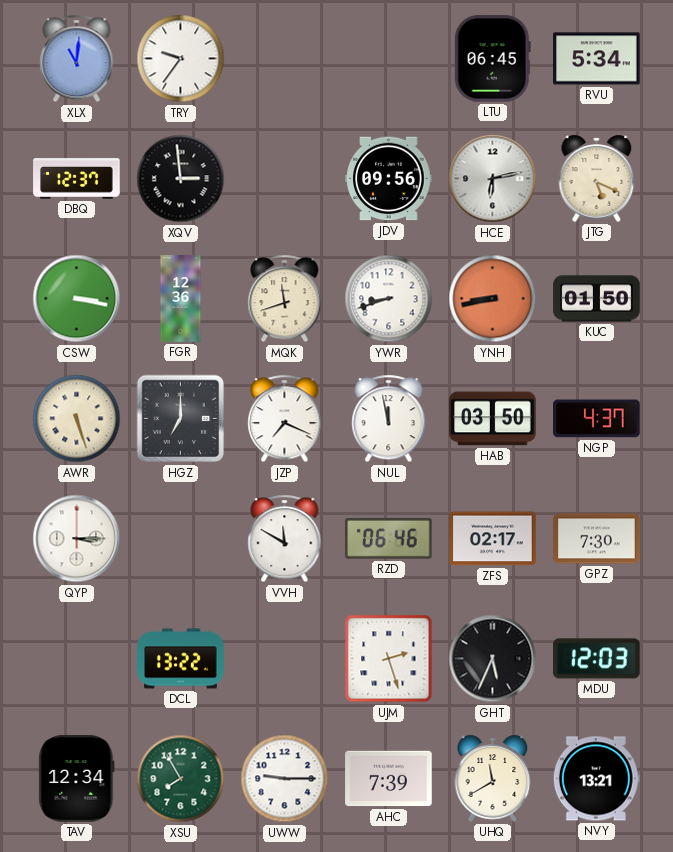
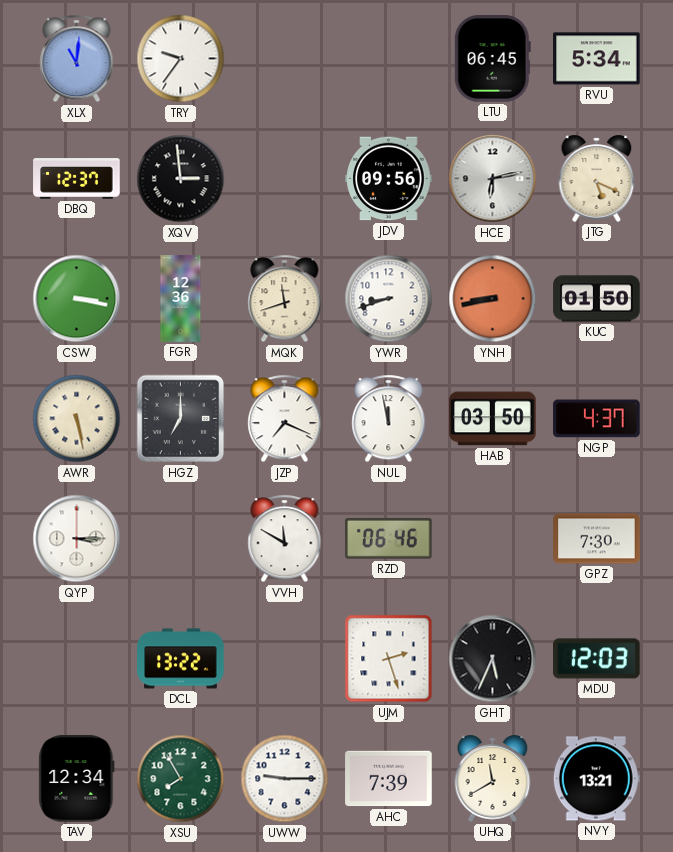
AWR: 5:27 -> 5:28 (77, 419)
ZFS: 02:17 -> none (493, 539)
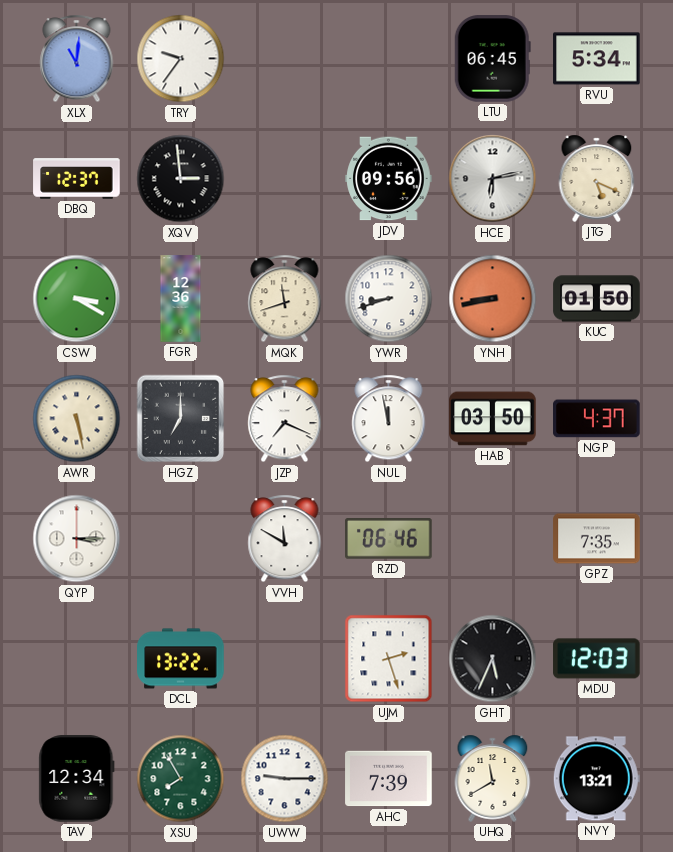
CSW: 3:17 -> 3:20 (77, 299)
GPZ: 7:30 -> 7:35 (597, 539)
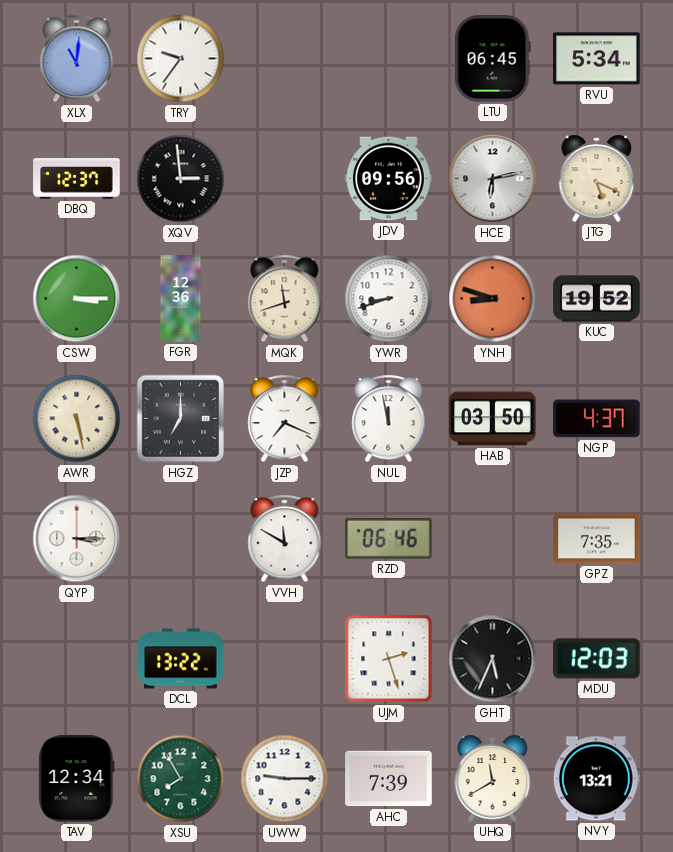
CSW: 3:20 -> 3:15 (77, 299)
YNH: 8:43 -> 8:48 (493, 299)
KUC: 01:50 -> 19:52 (597, 299)
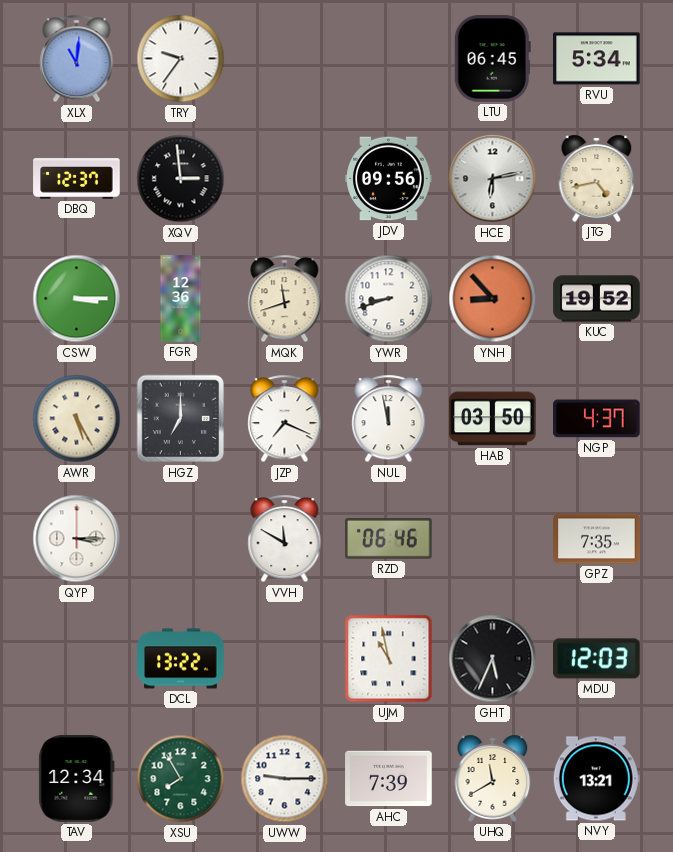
JTG: 5:19 -> 4:43 (597, 178)
YNH: 8:48 -> 8:53 (493, 299)
AWR: 5:28 -> 5:25 (77, 419)
UJM: 2:27 -> 10:58 (389, 659)
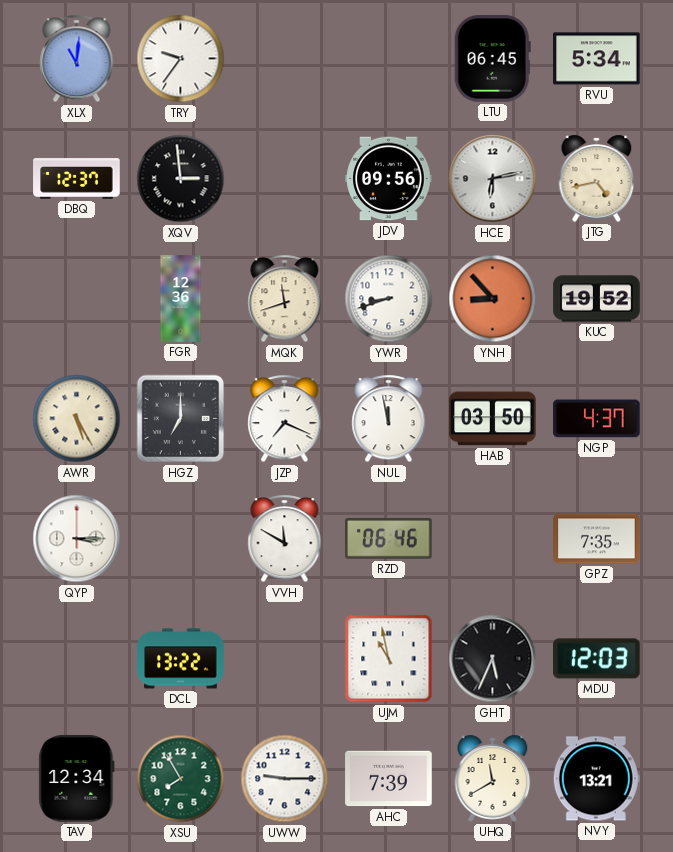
CSW: 3:15 -> none (77, 299)
